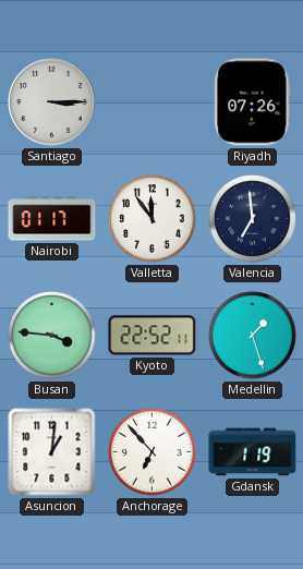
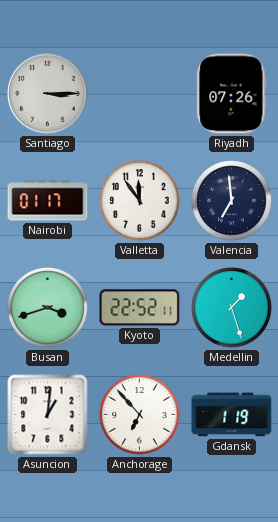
Busan: 3:46 -> 3:42 (48, 308)
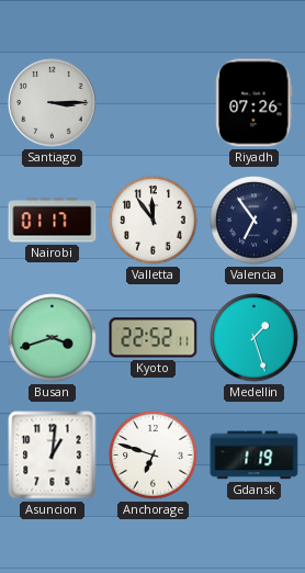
Valencia: 6:59 -> 6:54 (255, 221)
Anchorage: 6:53 -> 6:48 (154, 456)
